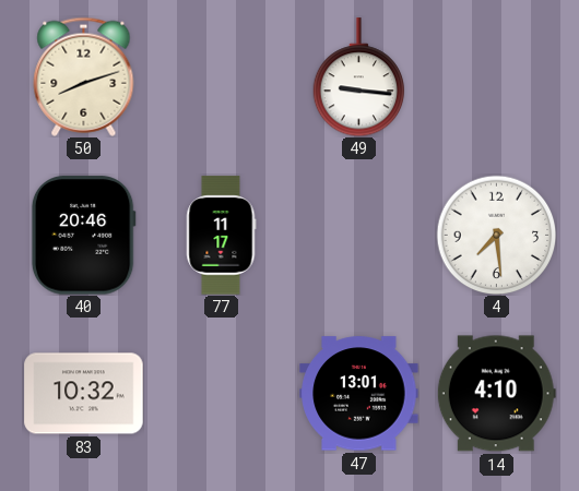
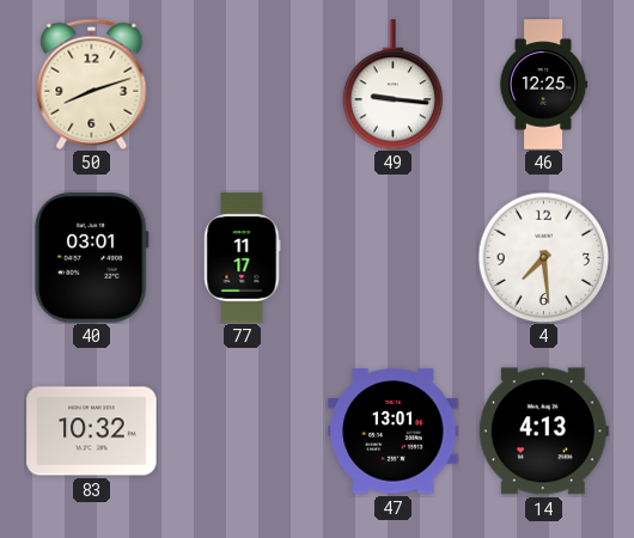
46: none -> 12:25 (543, 85)
40: 20:46 -> 03:01 (91, 258)
14: 4:10 -> 4:13 (543, 432)
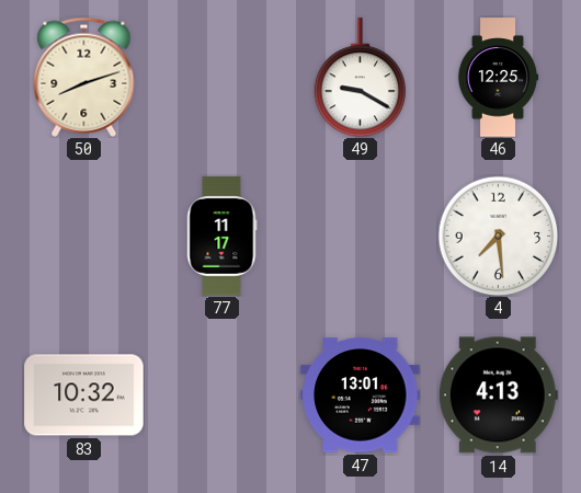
49: 9:16 -> 9:20 (361, 78)
40: 03:01 -> none (91, 258)
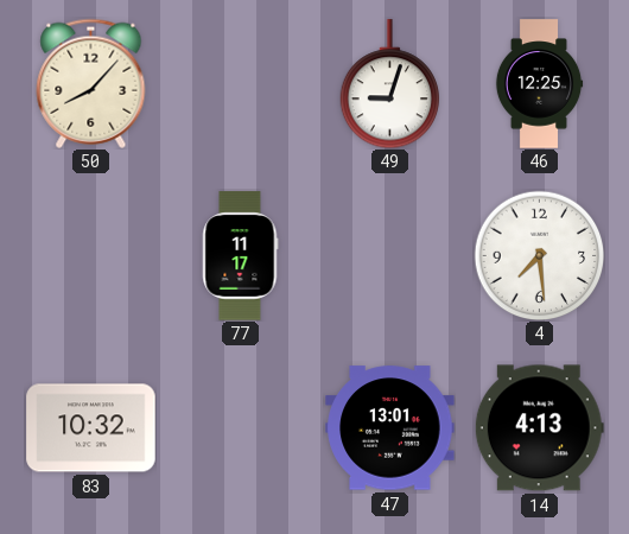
50: 8:12 -> 8:07 (91, 83)
49: 9:20 -> 9:03 (390, 84)
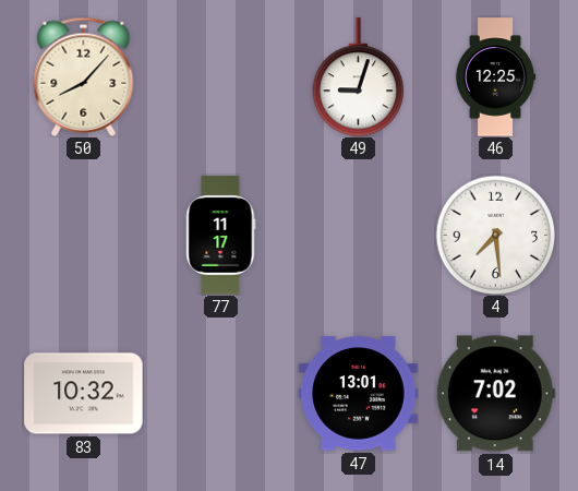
14: 4:13 -> 7:02 (495, 394)
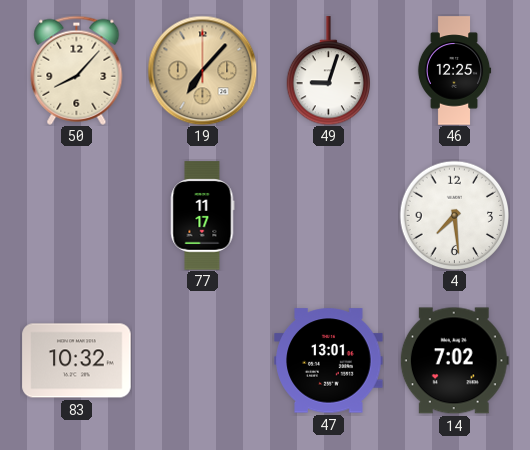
19: none -> 7:07 (202, 70)
